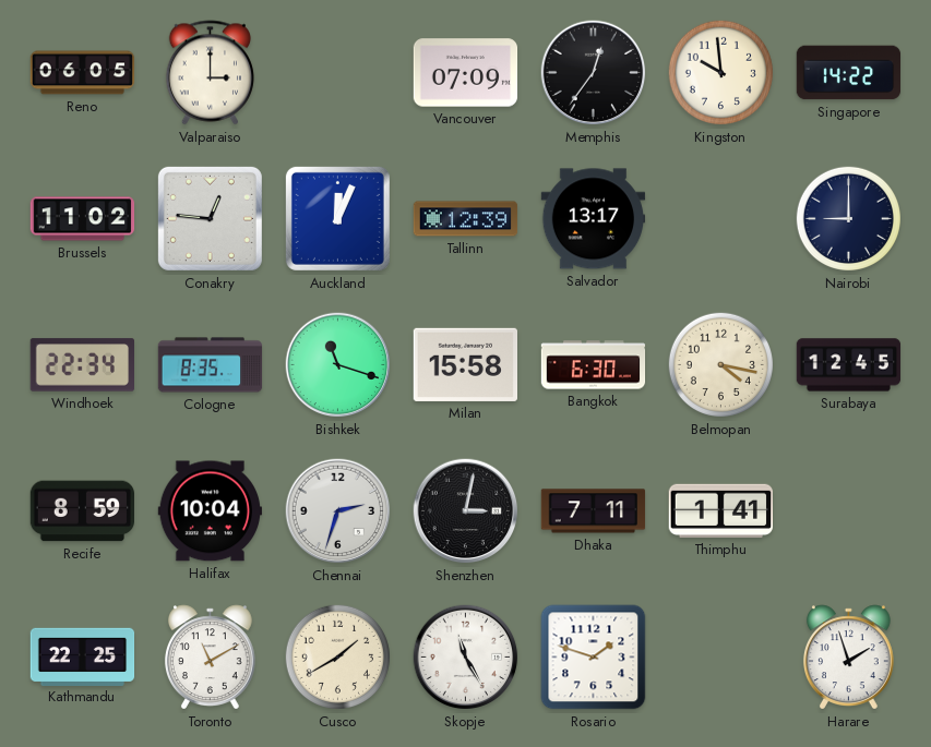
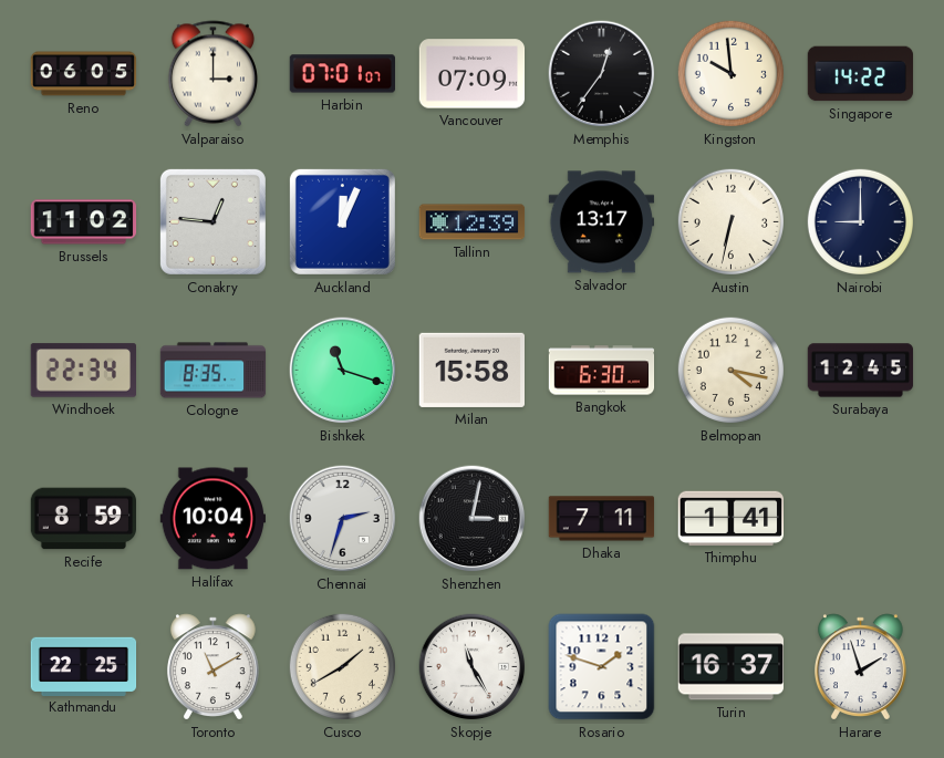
Harbin: none -> 07:01 (342, 74)
Austin: none -> 6:32 (730, 221)
Turin: none -> 16:37 (730, 667)
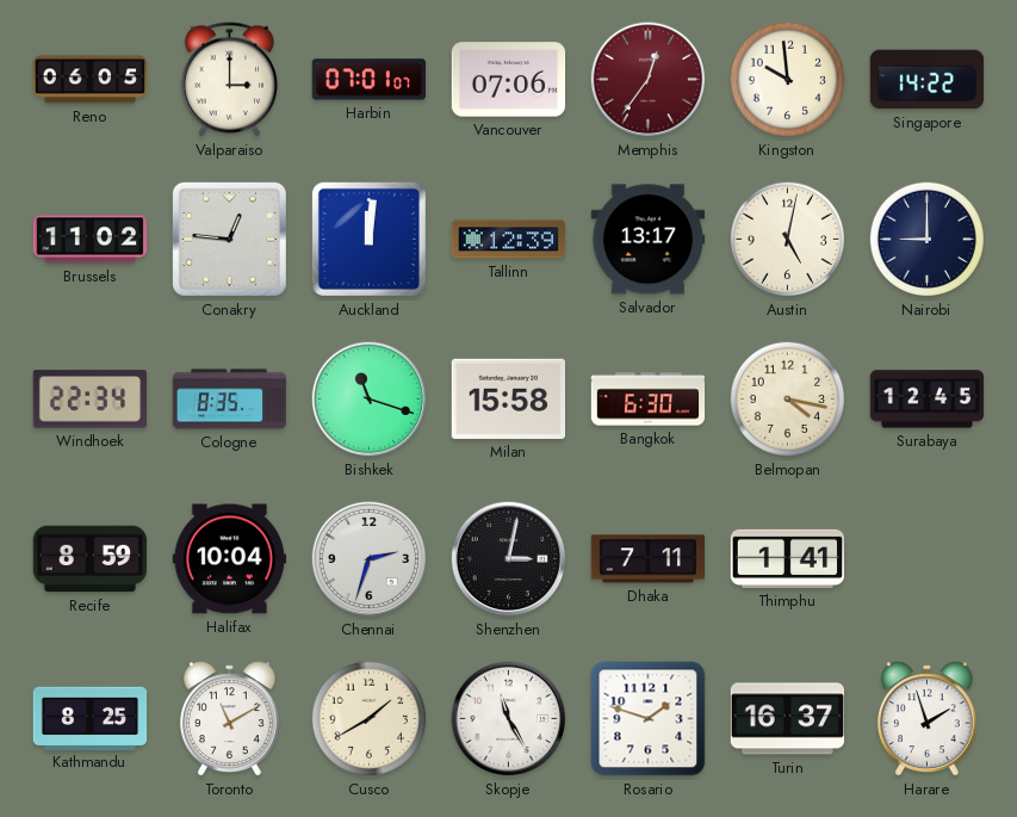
Vancouver: 07:09 -> 07:06 (509, 80)
Memphis dial: black -> burgundy (649, 80)
Auckland: 12:04 -> 12:01 (368, 239)
Austin: 6:32 -> 5:02 (787, 239)
Kathmandu: 22:25 -> 8:25 (91, 718)
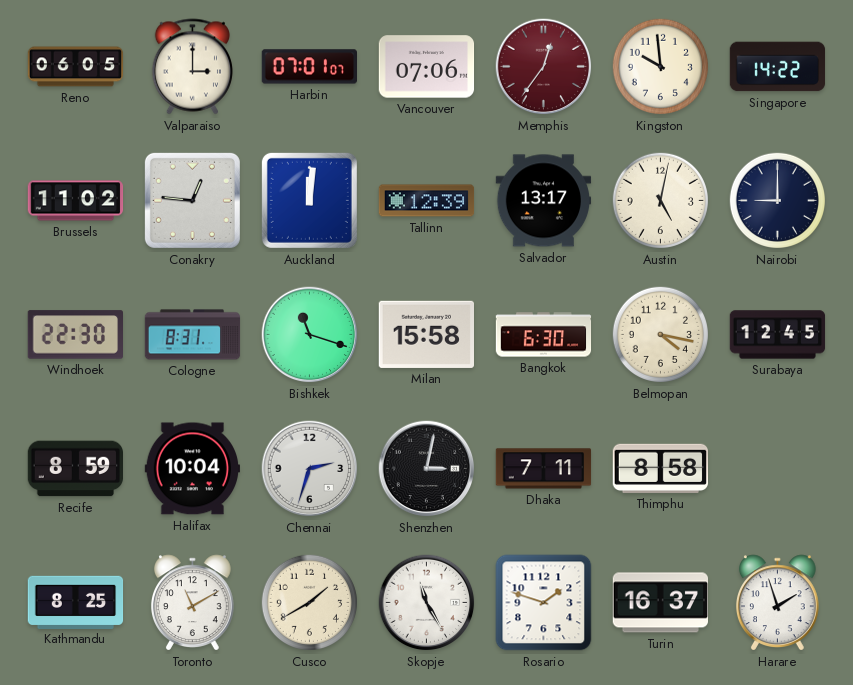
Windhoek: 22:34 -> 22:30 (75, 335)
Cologne: 8:35 -> 8:31 (193, 335)
Thimphu: 1:41 -> 8:58 (660, 468)
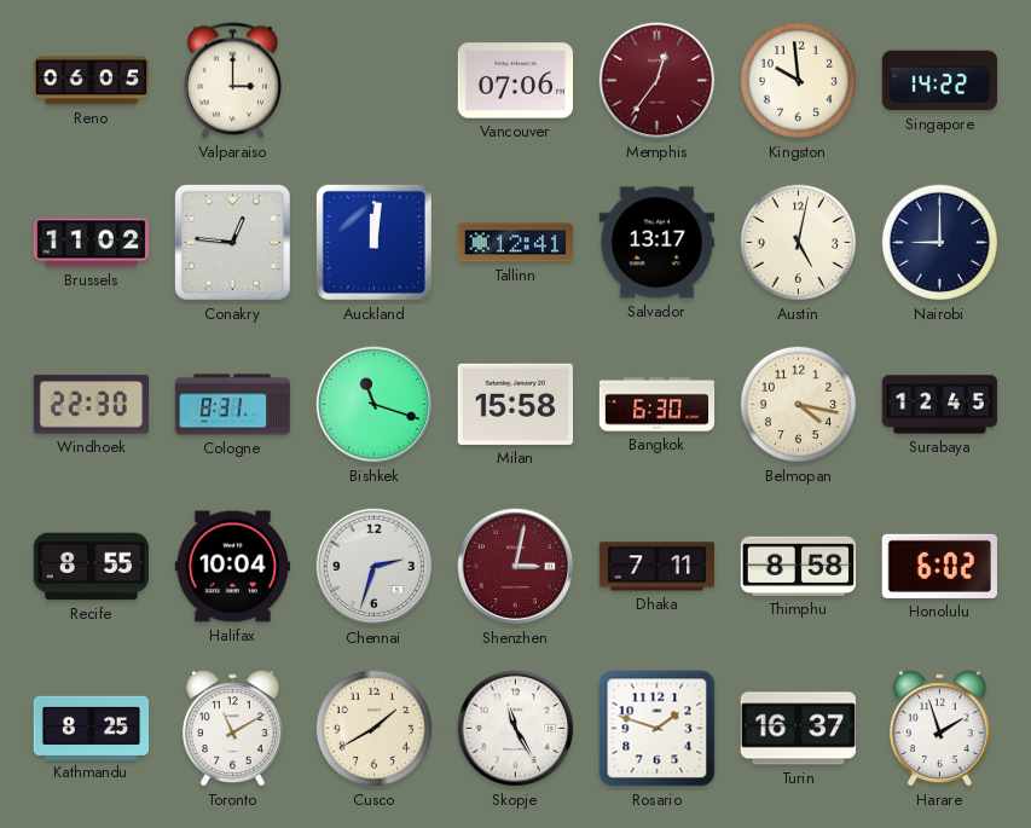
Harbin: 07:01 -> none (309, 67)
Tallinn: 12:39 -> 12:41 (516, 243)
Recife: 8:59 -> 8:55 (92, 567)
Shenzhen dial: black -> burgundy (516, 567)
Honolulu: none -> 6:02 (939, 566)
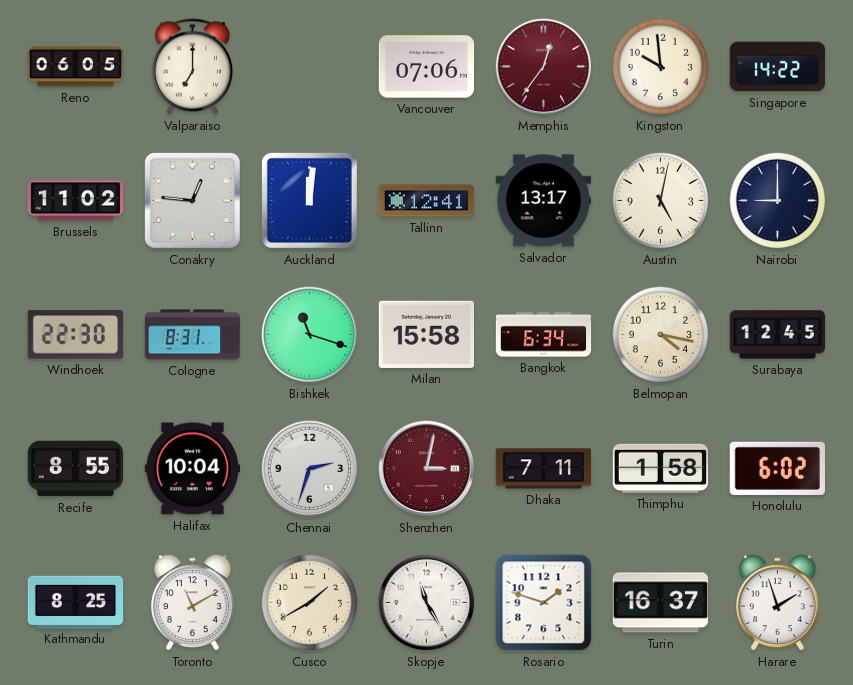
Valparaiso: 3:00 -> 7:00 (192, 67)
Bangkok: 6:30 -> 6:34 (544, 335)
Thimphu: 8:58 -> 1:58 (660, 468)
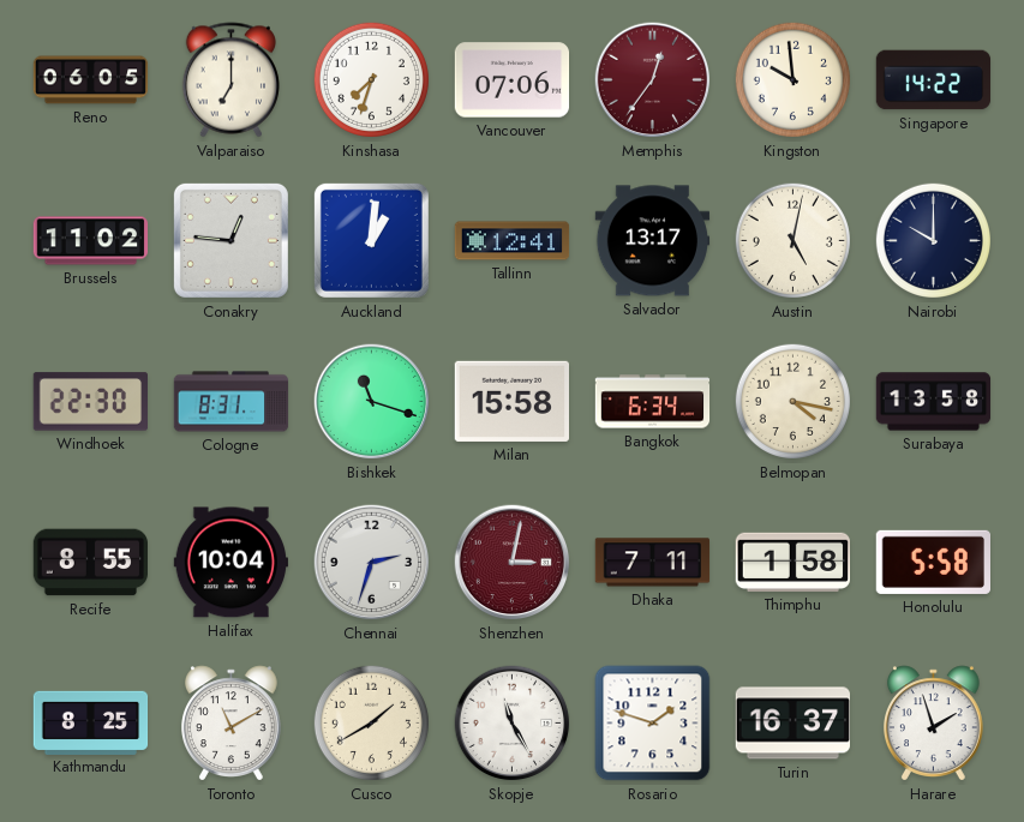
Kinshasa: none -> 7:33 (371, 79)
Auckland: 12:01 -> 1:01 (371, 240)
Nairobi: 9:00 -> 10:00 (933, 240)
Surabaya: 12:45 -> 13:58 (934, 402)
Honolulu: 6:02 -> 5:58 (933, 562)
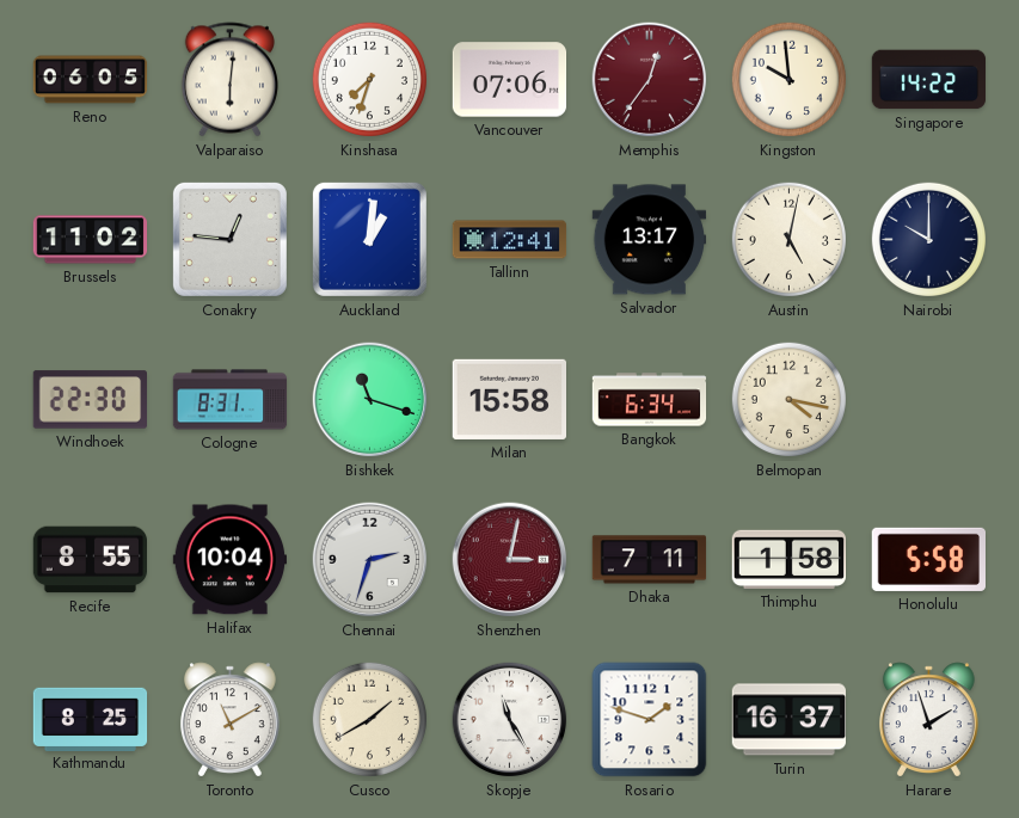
Valparaiso: 7:00 -> 6:01 (229, 80)
Surabaya: 13:58 -> none (934, 402)
